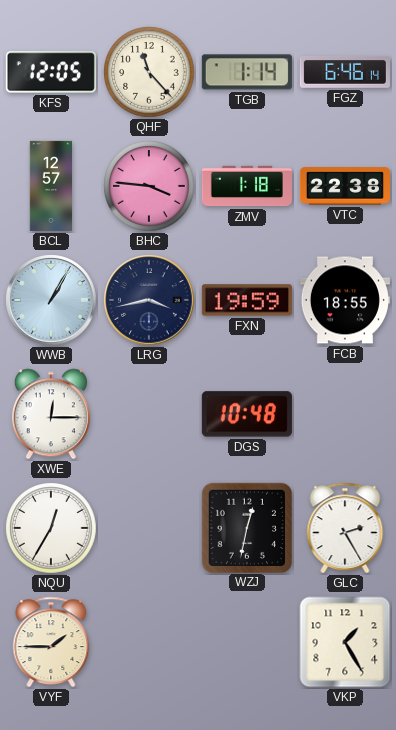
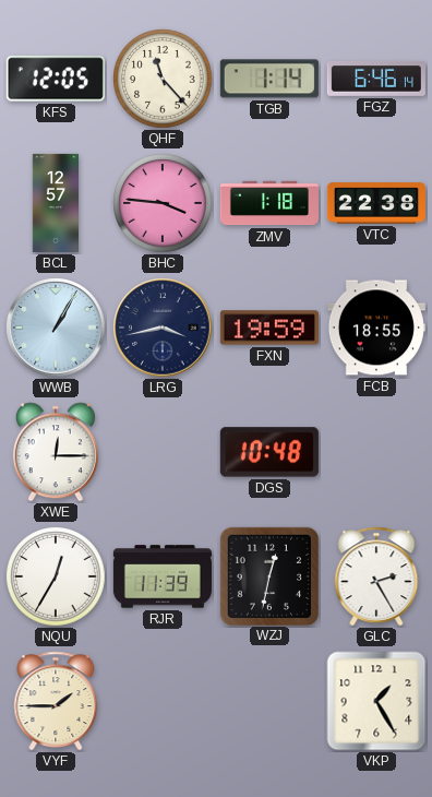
RJR: none -> 11:39 (163, 576)
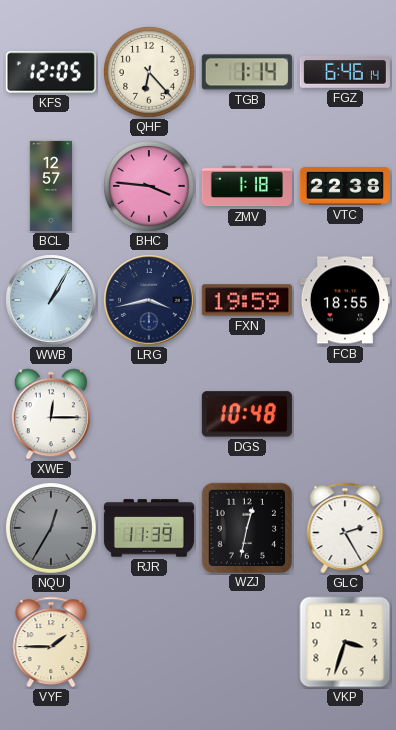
QHF: 11:23 -> 6:23 (149, 72)
NQU dial: white -> grey (51, 528)
VKP: 1:25 -> 3:33 (345, 642)
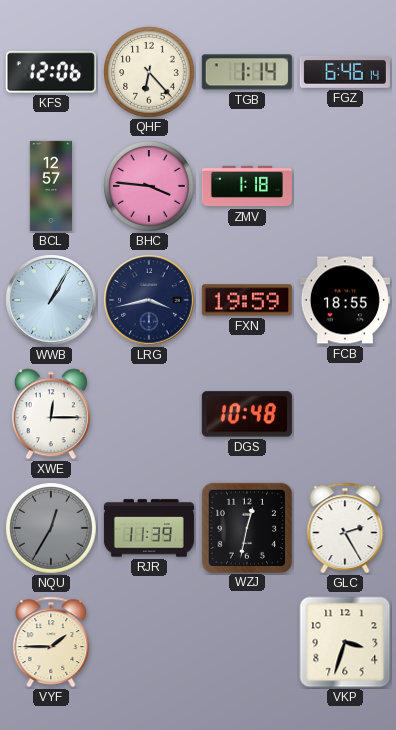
KFS: 12:05 -> 12:06 (51, 72)
VTC: 22:38 -> none (345, 186)
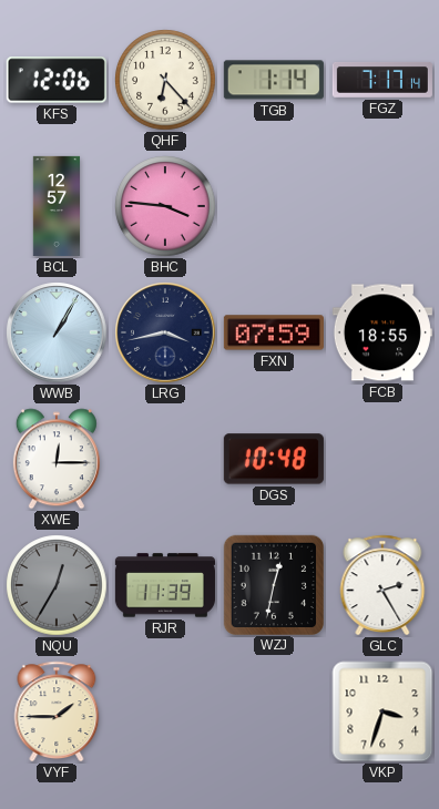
FGZ: 6:46 -> 7:17 (382, 80)
ZMV: 1:18 -> none (247, 186)
FXN: 19:59 -> 07:59 (274, 332)
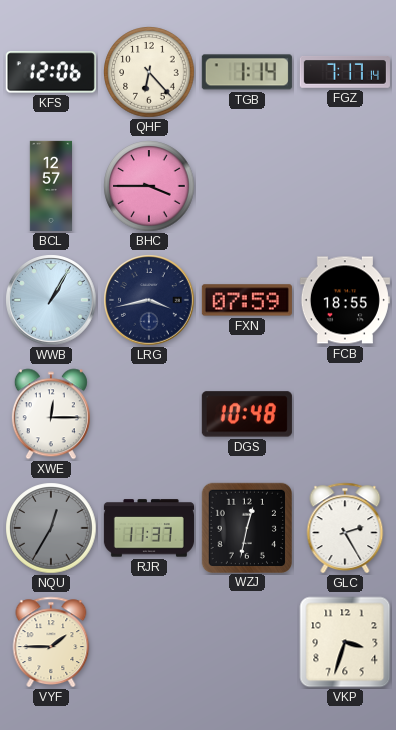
BHC: 3:46 -> 3:45 (149, 186)
RJR: 11:39 -> 11:37 (149, 528)
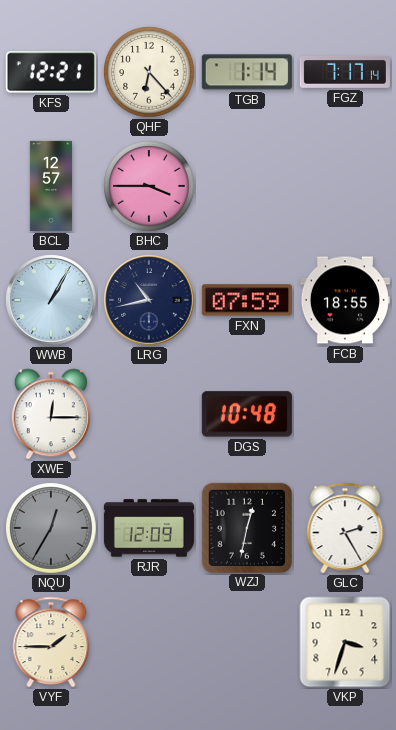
KFS: 12:06 -> 12:21 (51, 72)
LRG: 3:43 -> 10:43 (149, 300)
RJR: 11:37 -> 12:09 (149, 528)
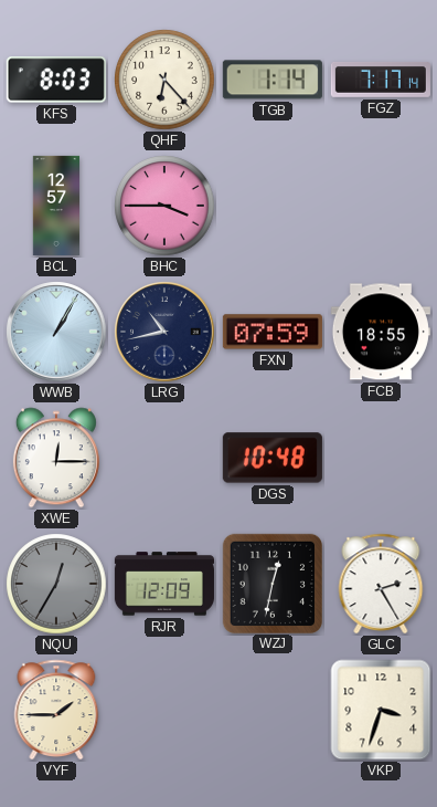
KFS: 12:21 -> 8:03 (56, 80)
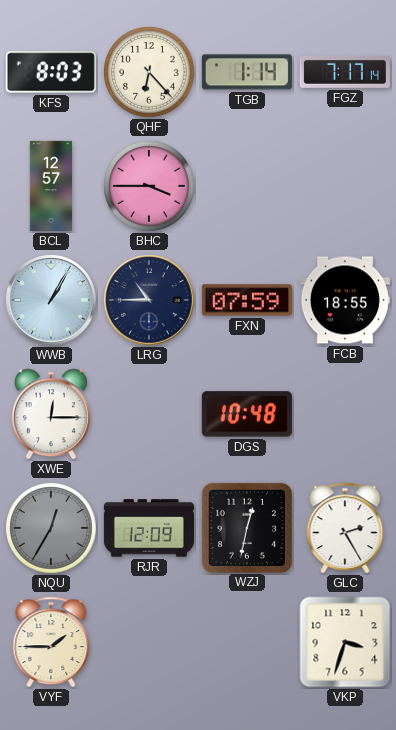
LRG: 10:43 -> 10:45 (149, 300)
